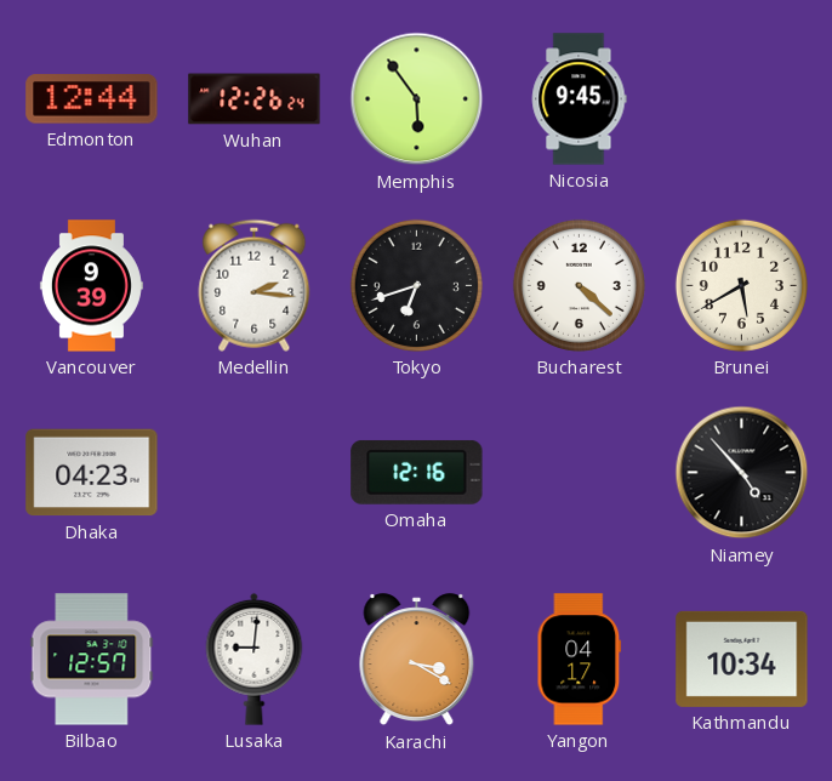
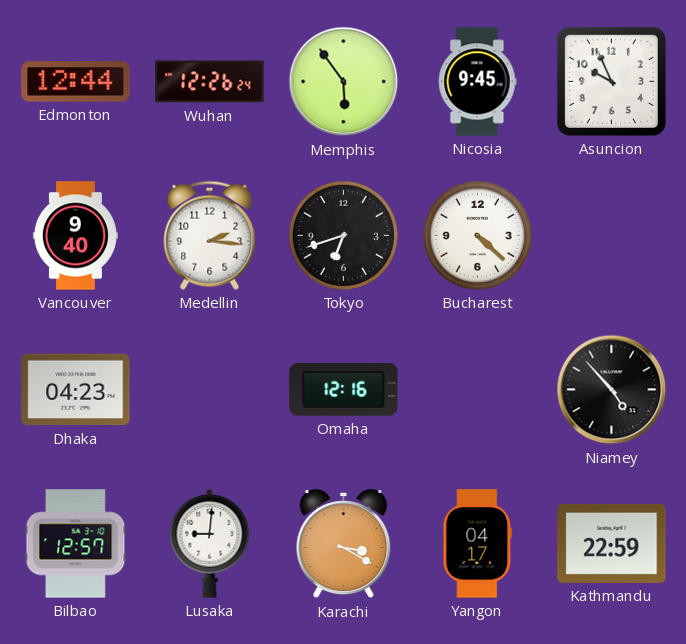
Asuncion: none -> 9:56 (611, 81)
Vancouver: 9:39 -> 9:40 (75, 236)
Brunei: 5:40 -> none (741, 285)
Kathmandu: 10:34 -> 22:59 (612, 543)
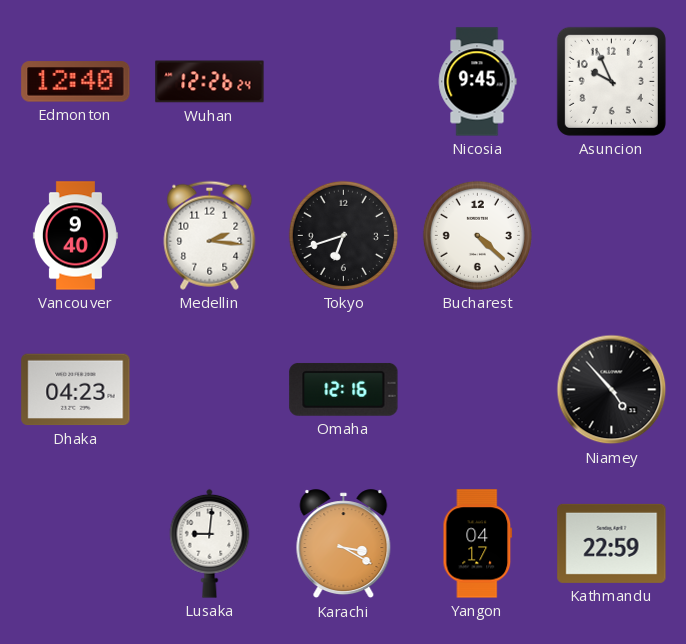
Edmonton: 12:44 -> 12:40 (76, 82)
Memphis: 5:54 -> none (344, 82)
Bilbao: 12:57 -> none (76, 544)
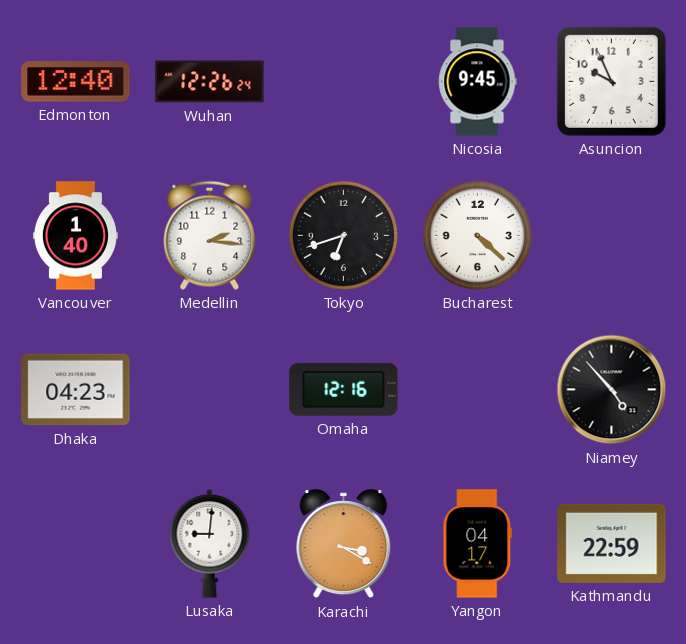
Vancouver: 9:40 -> 1:40 (75, 236)
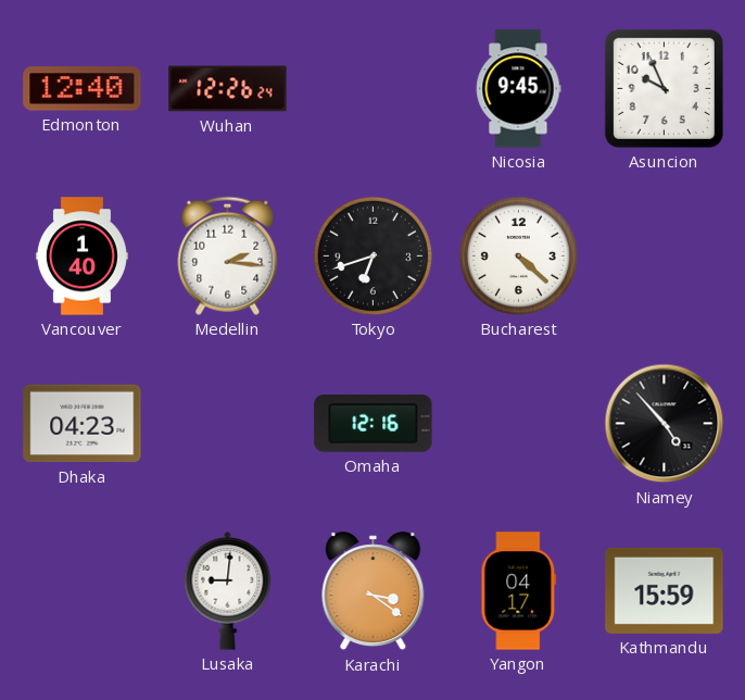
Karachi: 3:20 -> 3:21 (374, 591)
Kathmandu: 22:59 -> 15:59 (665, 590)
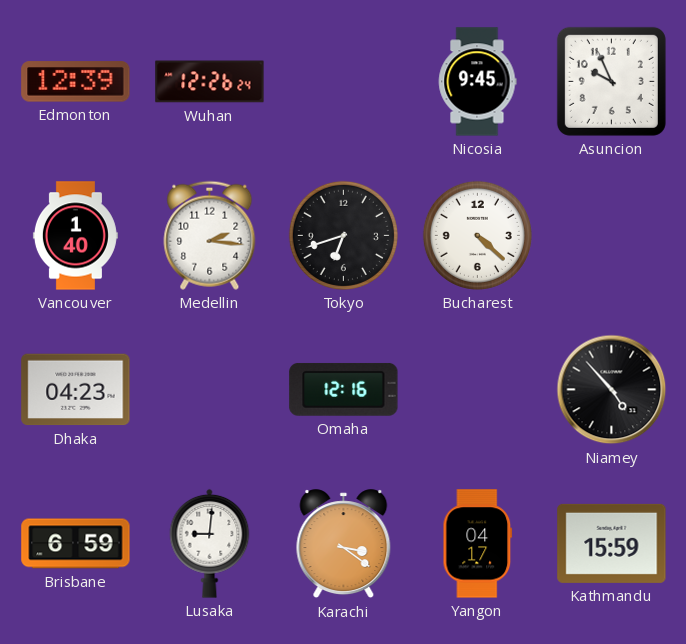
Edmonton: 12:40 -> 12:39 (76, 82)
Brisbane: none -> 6:59 (76, 544)
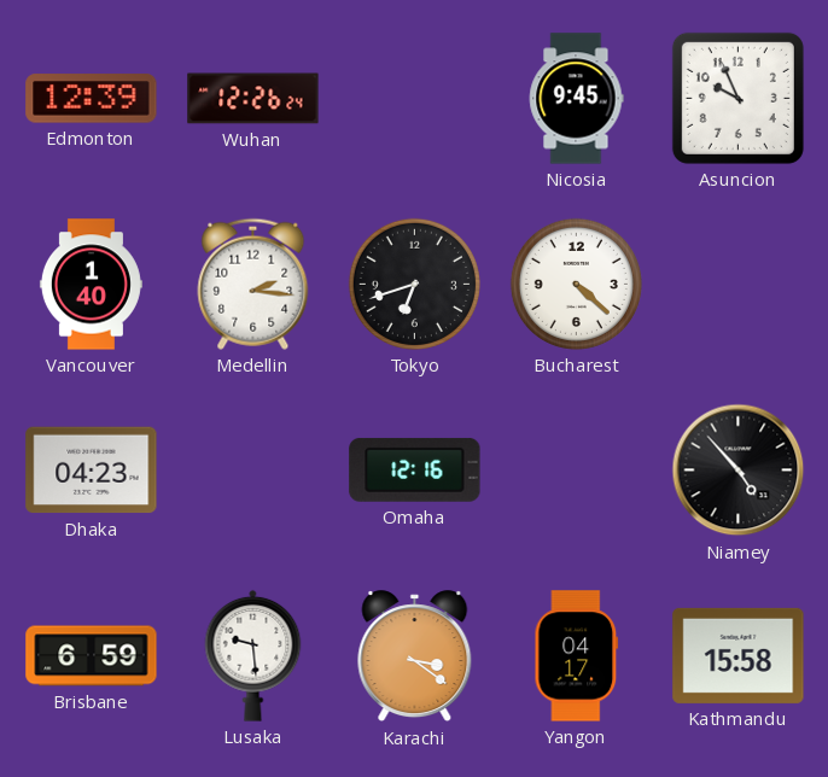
Lusaka: 9:01 -> 9:29 (253, 655)
Kathmandu: 15:59 -> 15:58 (739, 655)
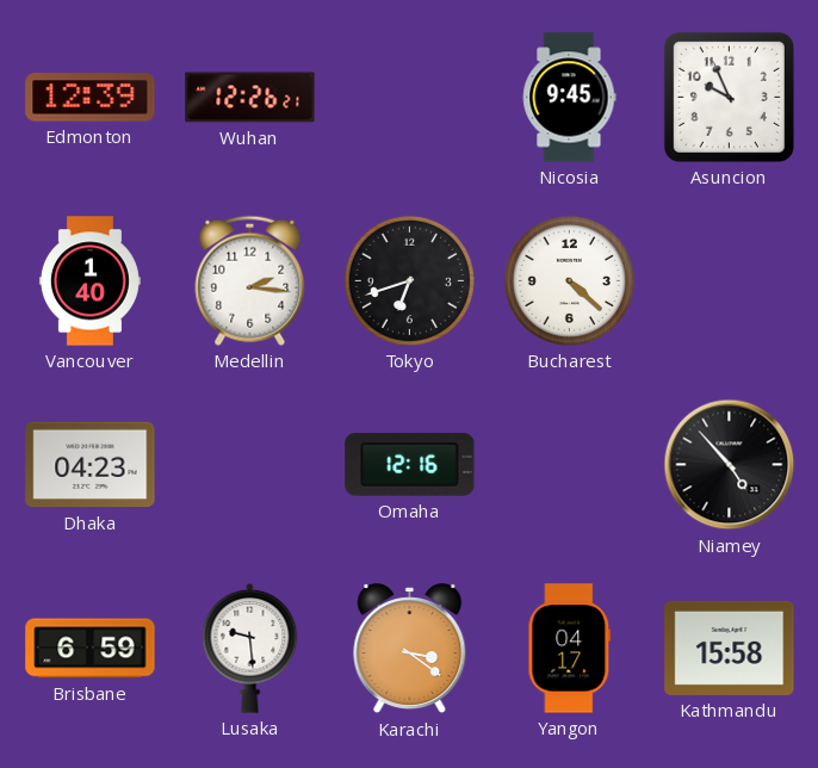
Wuhan: 12:26:24 -> 12:26:21 (250, 98)
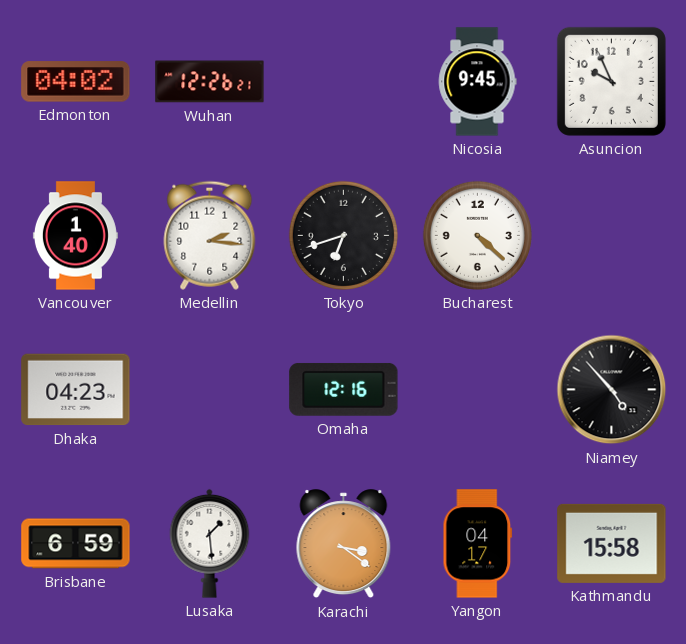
Edmonton: 12:39 -> 04:02 (76, 82)
Lusaka: 9:29 -> 1:29 (210, 543)
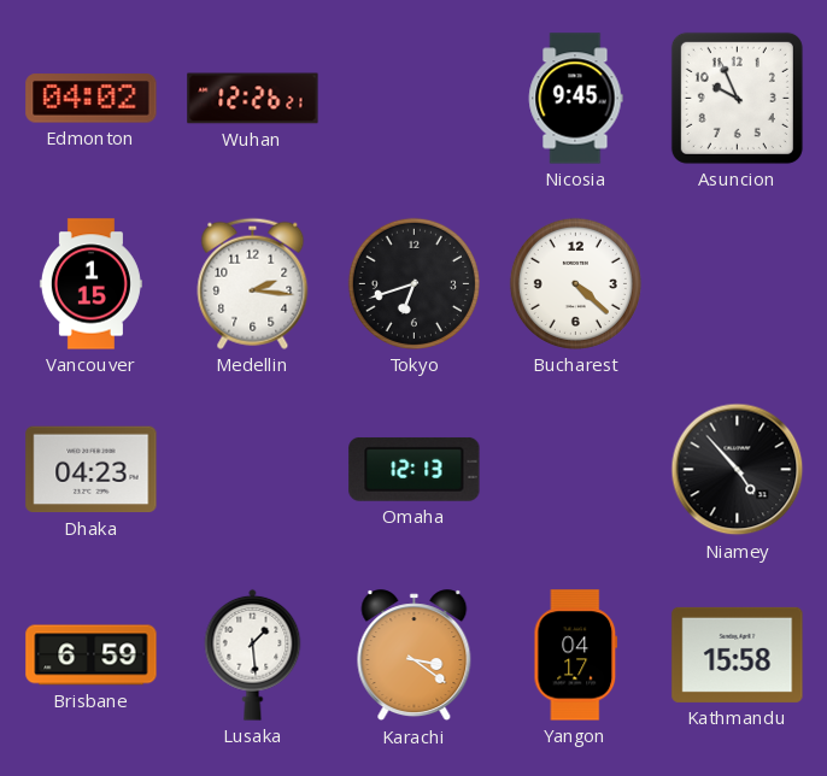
Vancouver: 1:40 -> 1:15 (90, 284)
Omaha: 12:16 -> 12:13 (415, 469)
